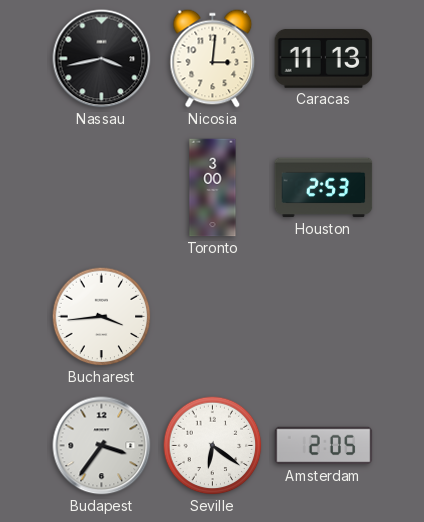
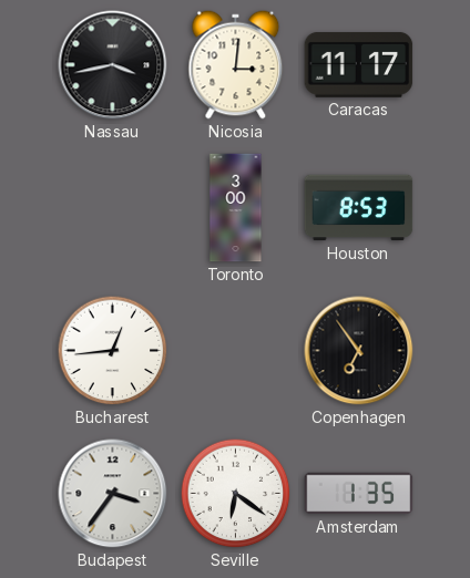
Caracas: 11:13 -> 11:17 (359, 64)
Houston: 2:53 -> 8:53 (359, 208)
Bucharest: 3:44 -> 12:44 (113, 351)
Copenhagen: none -> 6:54 (359, 351)
Amsterdam: 2:05 -> 1:35 (359, 494)
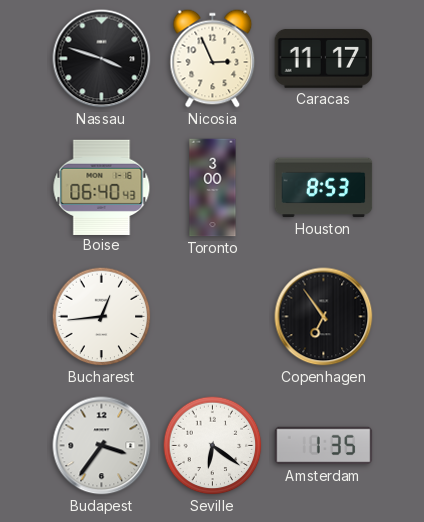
Nassau: 3:43 -> 3:48 (102, 59)
Nicosia: 3:01 -> 2:56 (213, 59)
Boise: none -> 06:40 (102, 187)
